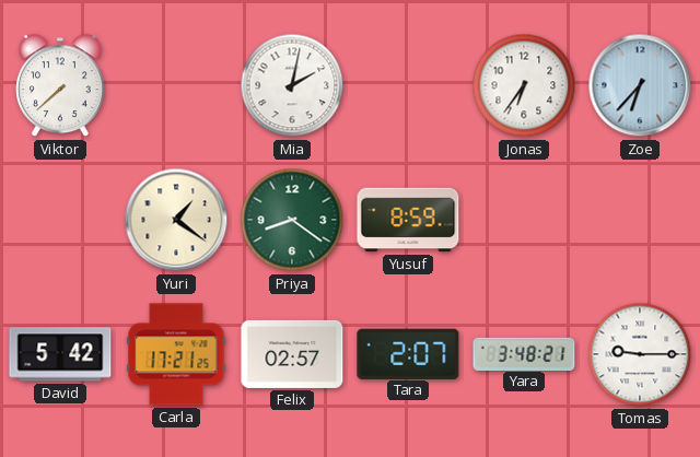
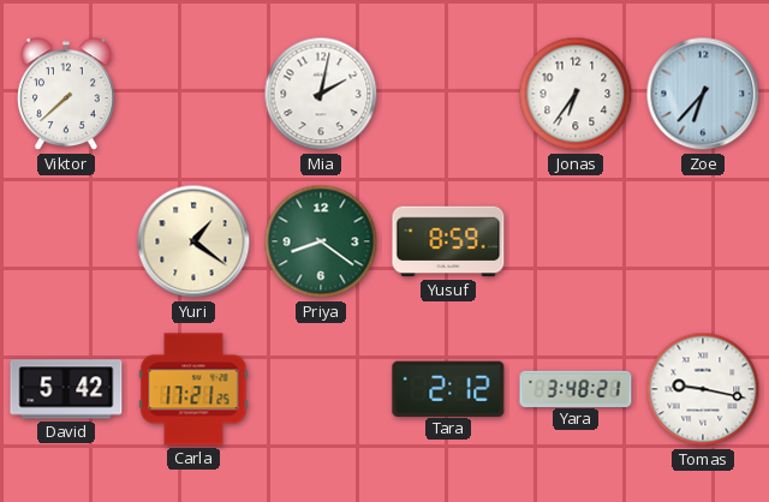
Felix: 02:57 -> none (292, 354)
Tara: 2:07 -> 2:12 (448, 388)
Tomas: 9:15 -> 9:17 (703, 389)
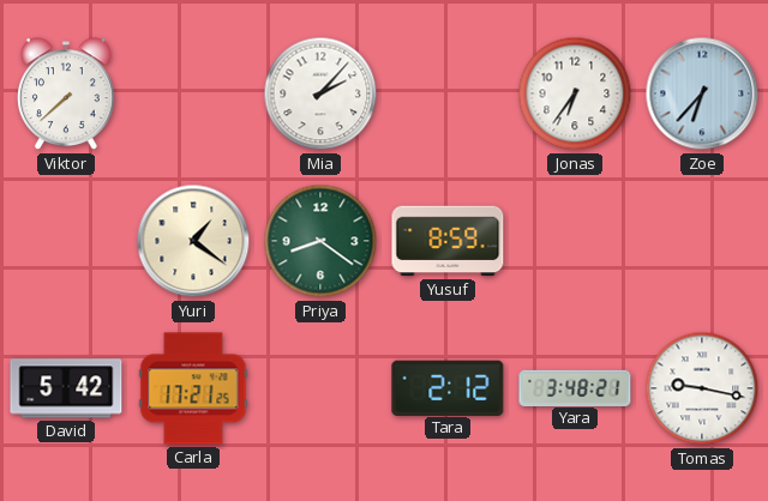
Mia: 2:02 -> 2:07 (320, 93)
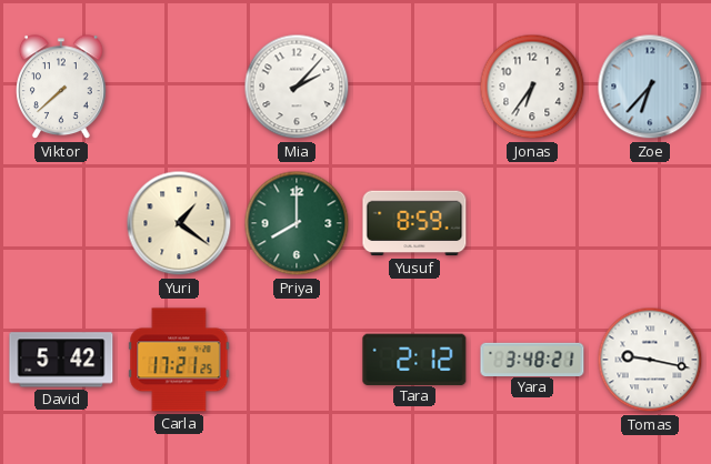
Priya: 8:21 -> 8:00 (297, 223)
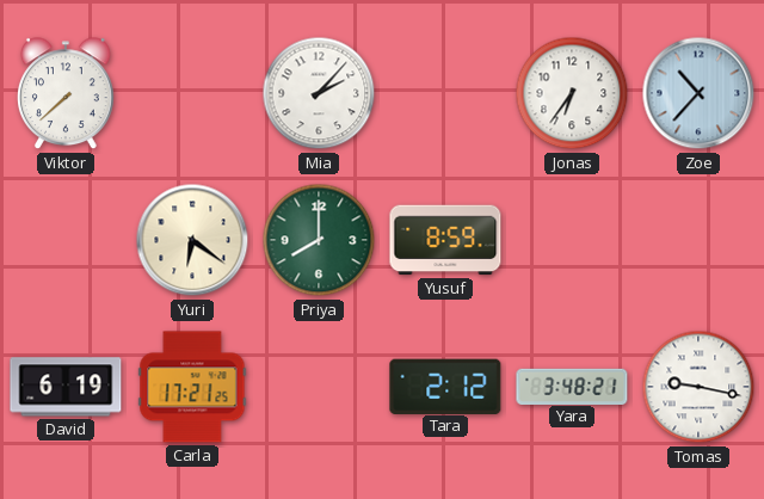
Zoe: 6:37 -> 10:37 (698, 93)
Yuri: 1:21 -> 6:21 (192, 240)
David: 5:42 -> 6:19 (66, 387)
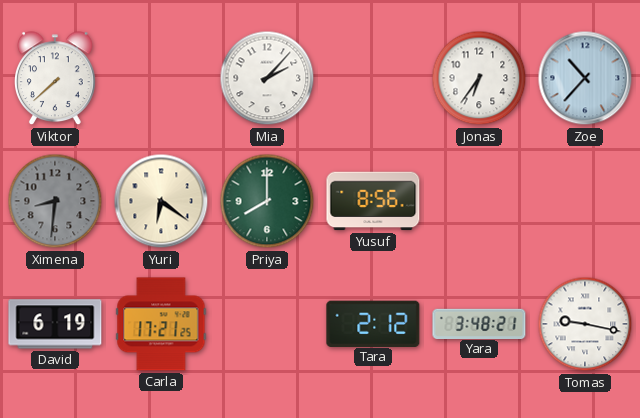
Ximena: none -> 8:31 (55, 201)
Yusuf: 8:59 -> 8:56 (373, 201)
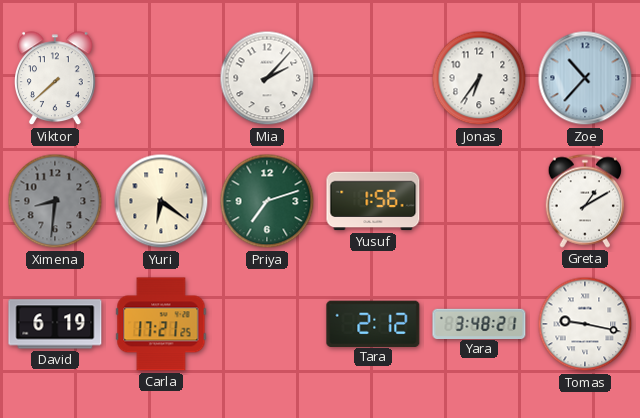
Priya: 8:00 -> 7:12 (267, 201)
Yusuf: 8:56 -> 1:56 (373, 201)
Greta: none -> 1:10 (584, 201)
